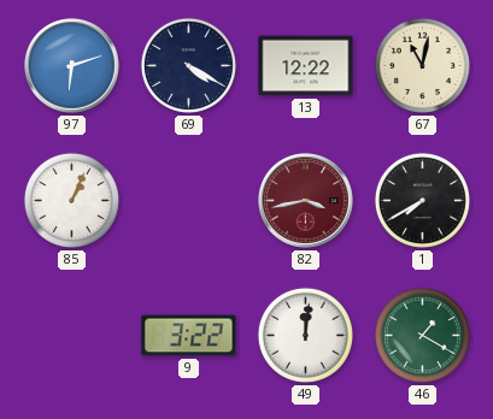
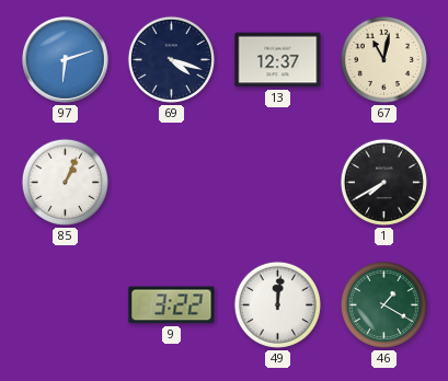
69: 4:20 -> 4:18 (171, 59)
13: 12:22 -> 12:37 (278, 60)
82: 3:43 -> none (306, 201)
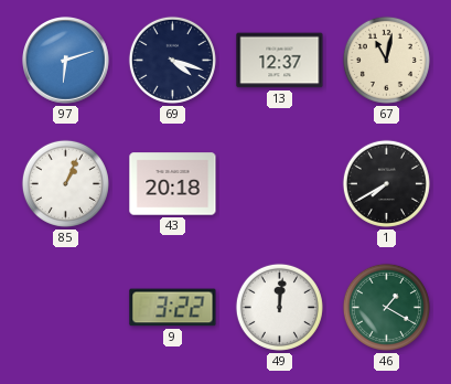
43: none -> 20:18 (173, 184)
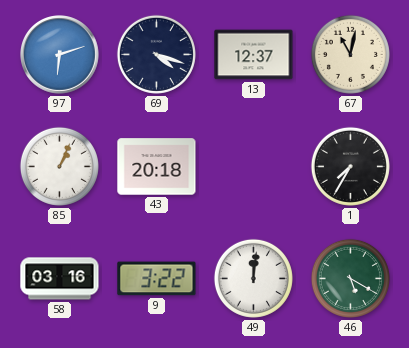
1: 7:40 -> 7:35 (350, 166)
58: none -> 03:16 (60, 279)
46: 1:20 -> 5:20 (350, 278)
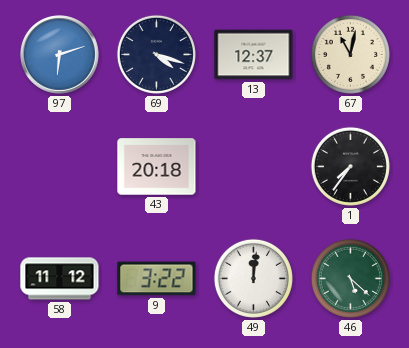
85: 1:04 -> none (59, 166)
1: 7:35 -> 7:36 (350, 166)
58: 03:16 -> 11:12 (60, 279)
46: 5:20 -> 5:22 (350, 278)
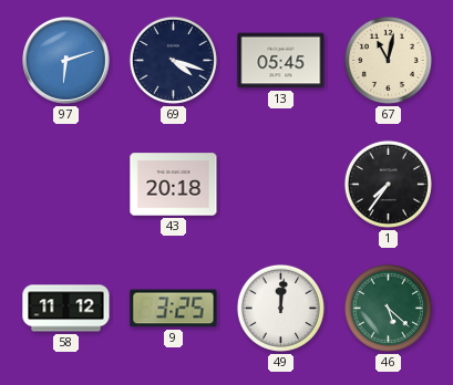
13: 12:37 -> 05:45 (281, 61)
9: 3:22 -> 3:25 (174, 309)
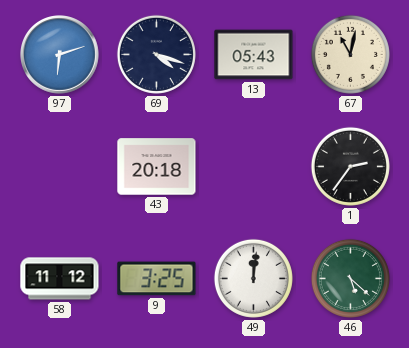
13: 05:45 -> 05:43 (254, 55)
1: 7:36 -> 2:36 (350, 166)
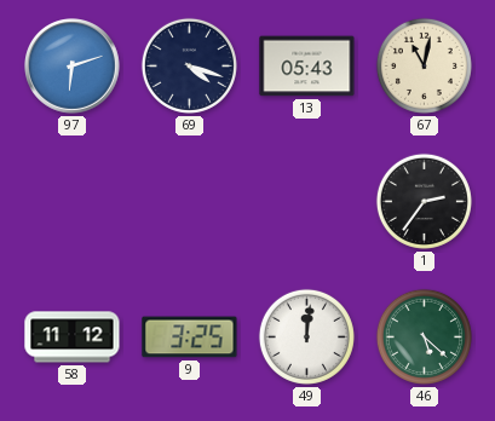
43: 20:18 -> none (157, 167)
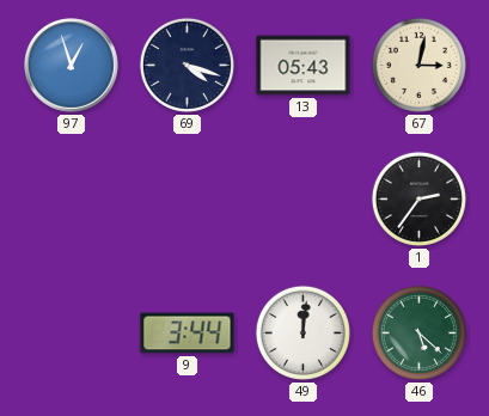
97: 6:12 -> 12:57 (72, 66)
67: 11:02 -> 3:02 (418, 65)
58: 11:12 -> none (73, 338)
9: 3:25 -> 3:44 (188, 334)
